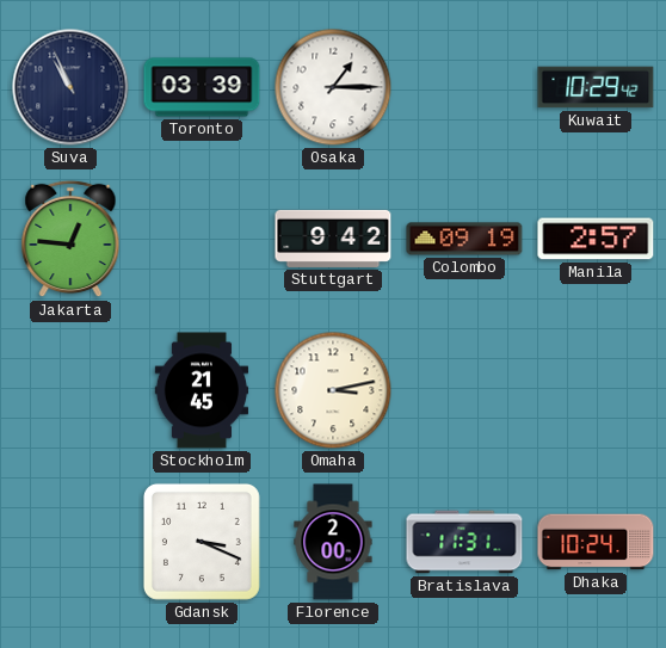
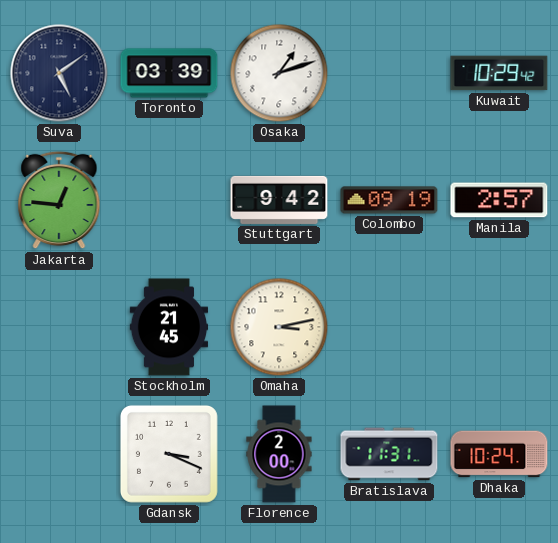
Suva: 10:56 -> 5:09 (59, 73)
Osaka: 1:15 -> 1:12 (279, 73)
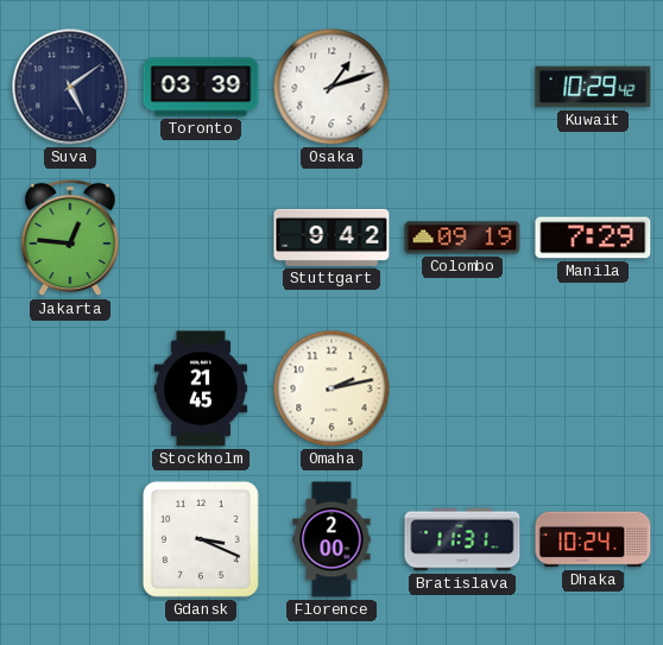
Manila: 2:57 -> 7:29 (593, 238)
Omaha: 3:13 -> 2:13 (331, 388)
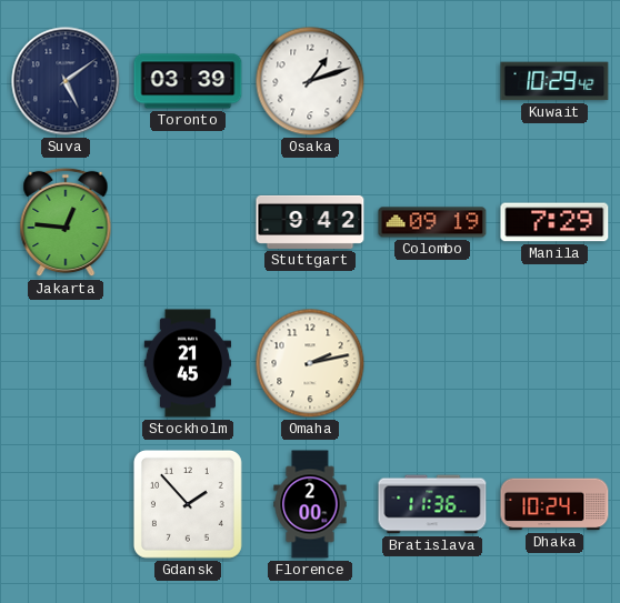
Gdansk: 3:19 -> 1:53 (188, 504)
Bratislava: 11:31 -> 11:36 (432, 504)
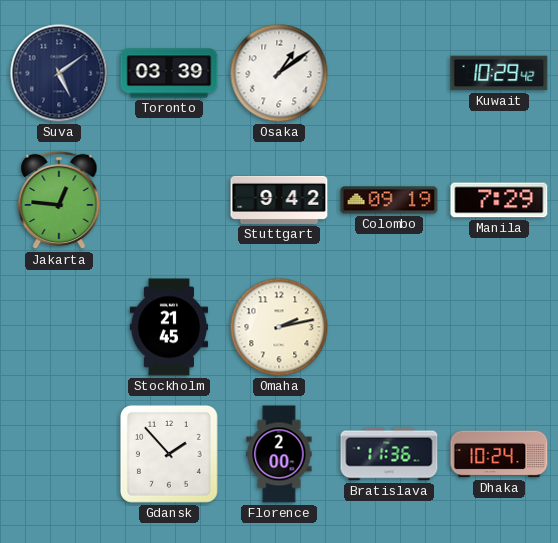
Osaka: 1:12 -> 1:09 (279, 73)
